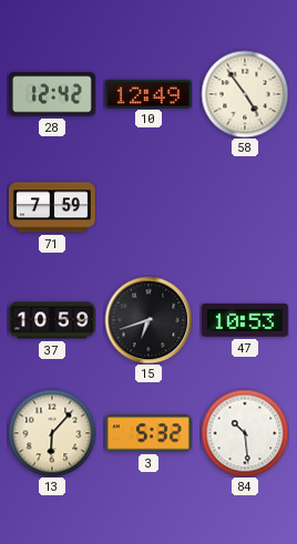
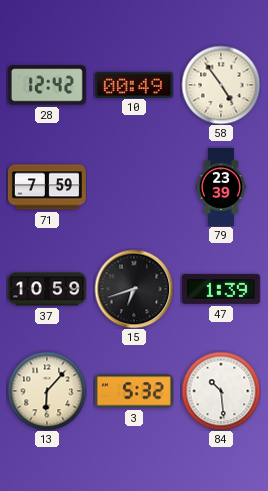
10: 12:49 -> 00:49 (134, 84)
79: none -> 23:39 (221, 187)
47: 10:53 -> 1:39 (221, 289)
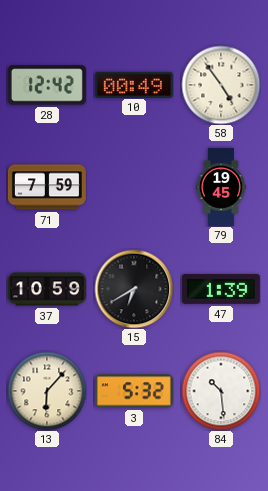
79: 23:39 -> 19:45 (221, 187)
15: 6:42 -> 6:40 (134, 289)
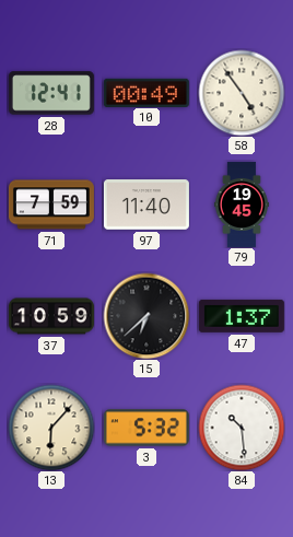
28: 12:42 -> 12:41 (51, 93)
97: none -> 11:40 (146, 205)
15: 6:40 -> 6:38 (146, 316)
47: 1:39 -> 1:37 (242, 316)
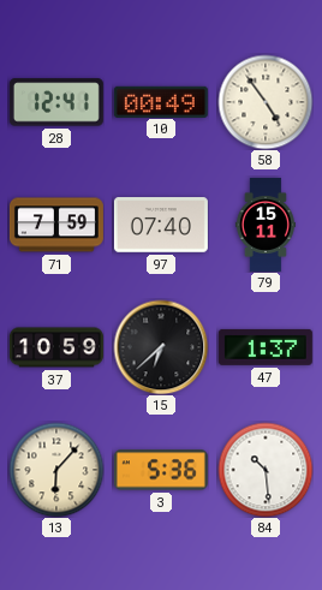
97: 11:40 -> 07:40 (161, 225)
79: 19:45 -> 15:11 (266, 225)
3: 5:32 -> 5:36 (161, 470)
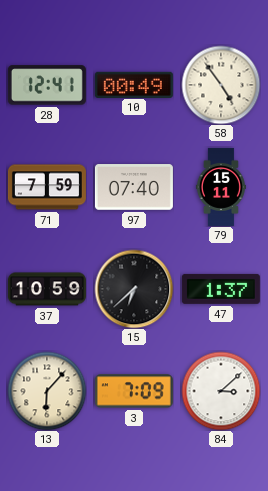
3: 5:36 -> 7:09 (134, 391)
84: 10:29 -> 3:08 (221, 391)
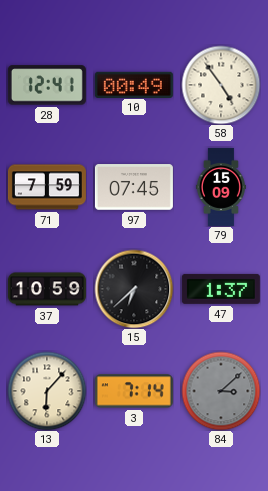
97: 07:40 -> 07:45 (134, 187)
79: 15:11 -> 15:09 (221, 187)
3: 7:09 -> 7:14 (134, 391)
84 dial: white -> grey (221, 391)
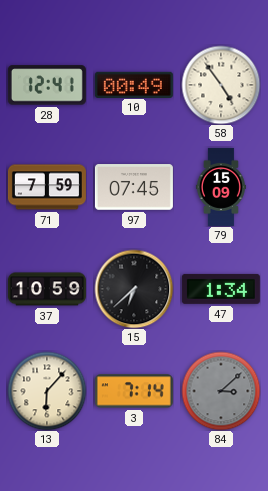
47: 1:37 -> 1:34 (221, 289)
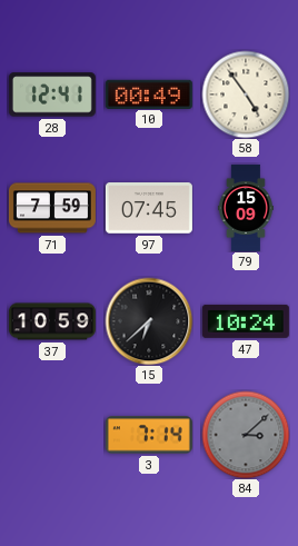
47: 1:34 -> 10:24 (246, 321)
13: 6:07 -> none (47, 391)
